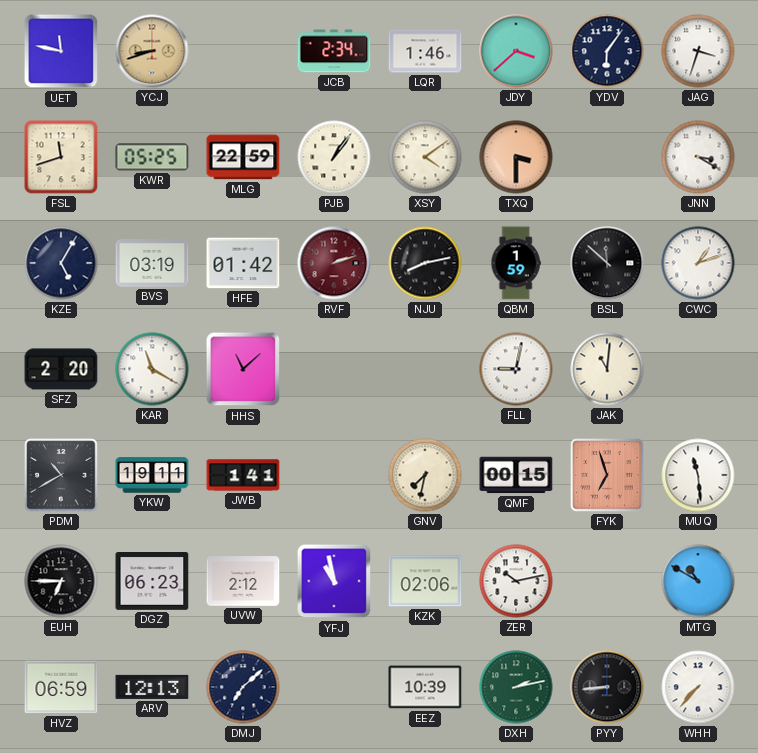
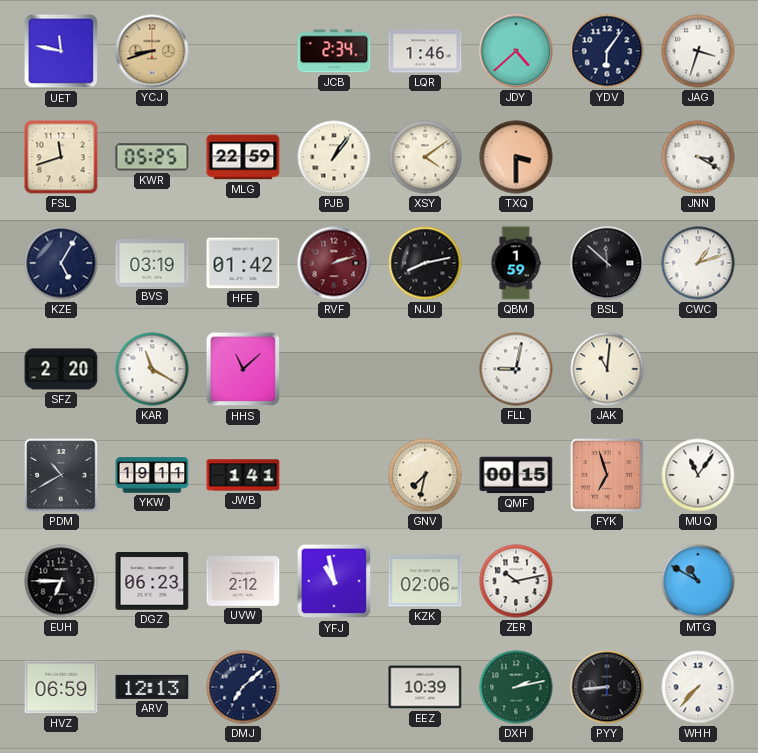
JDY: 3:38 -> 4:38 (516, 51)
MUQ: 11:29 -> 11:06 (698, 475)
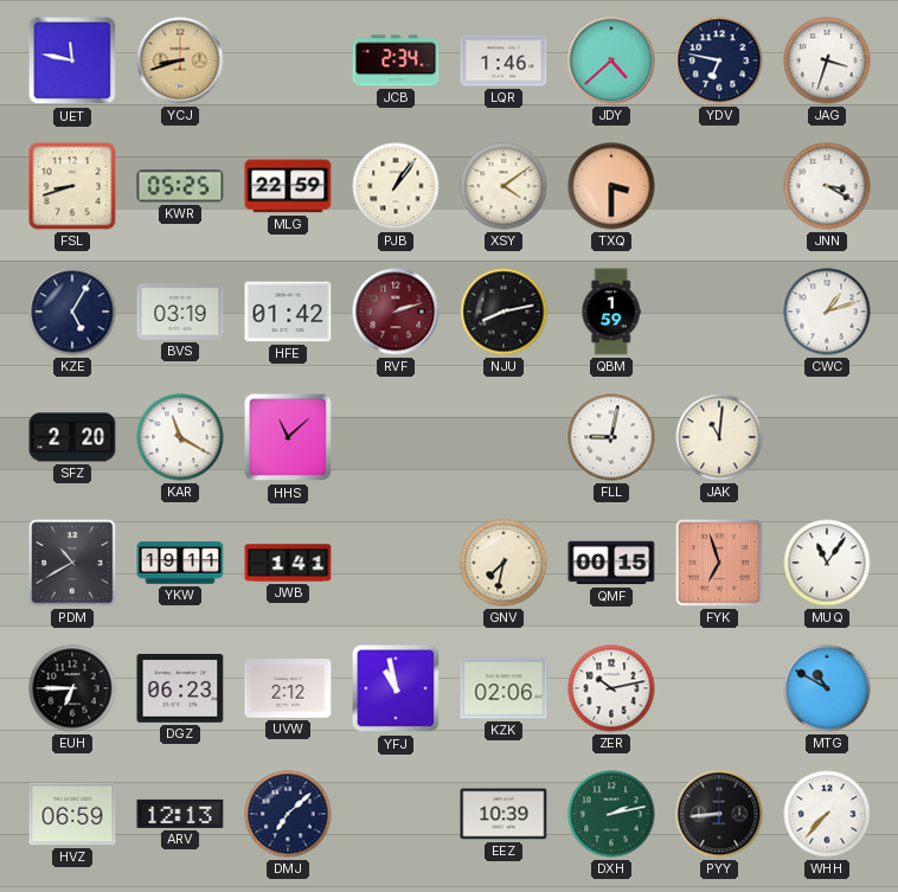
YDV: 6:06 -> 6:47 (719, 60)
FSL: 11:42 -> 8:42 (72, 186)
BSL: 11:52 -> none (607, 263)
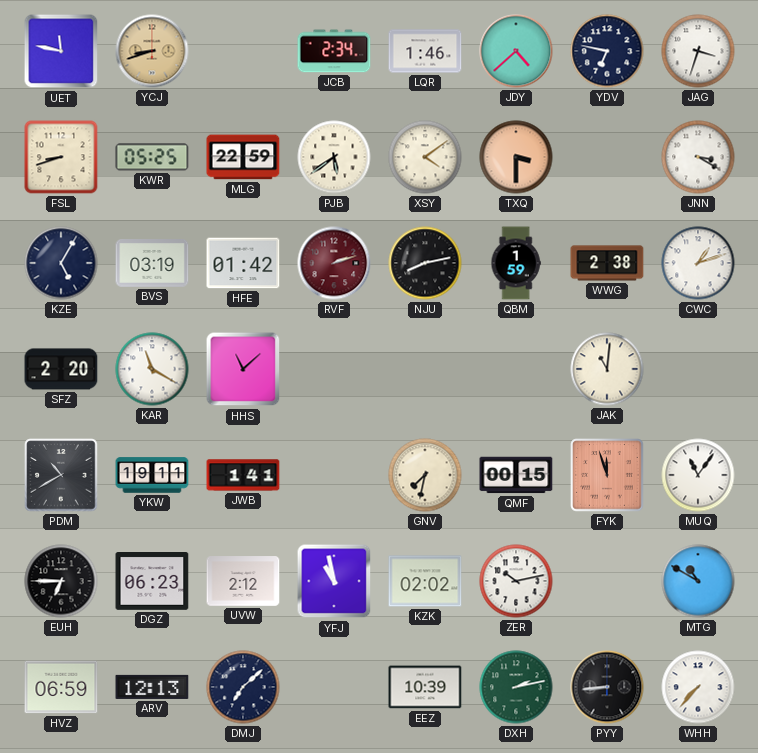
PJB: 1:06 -> 5:39 (334, 157)
WWG: none -> 2:38 (607, 263)
FLL: 9:02 -> none (611, 437)
FYK: 6:57 -> 11:57 (607, 475)
KZK: 02:06 -> 02:02 (425, 581)
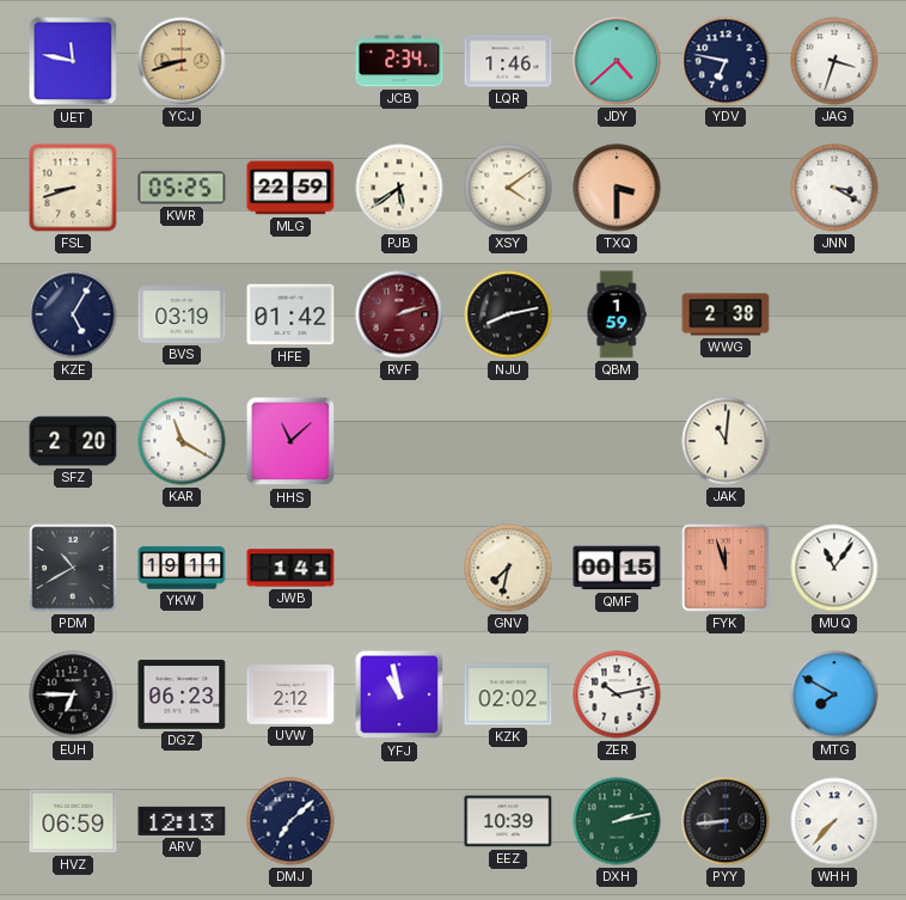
CWC: 1:12 -> none (698, 263)
MTG: 10:50 -> 7:50 (834, 694)
